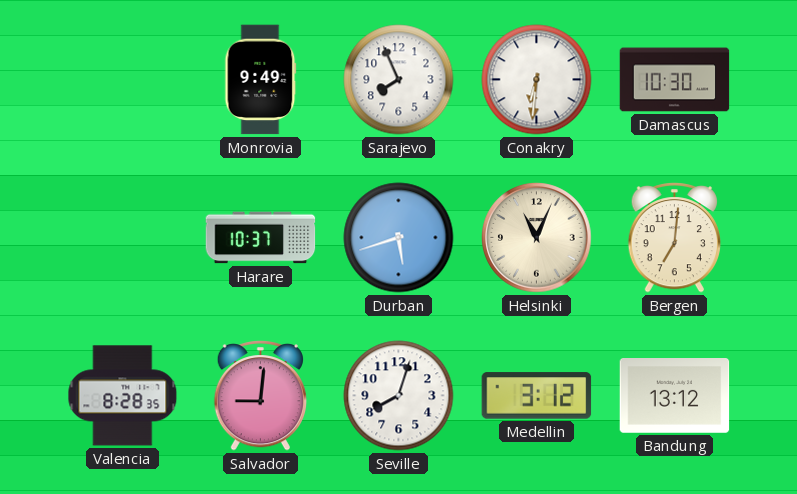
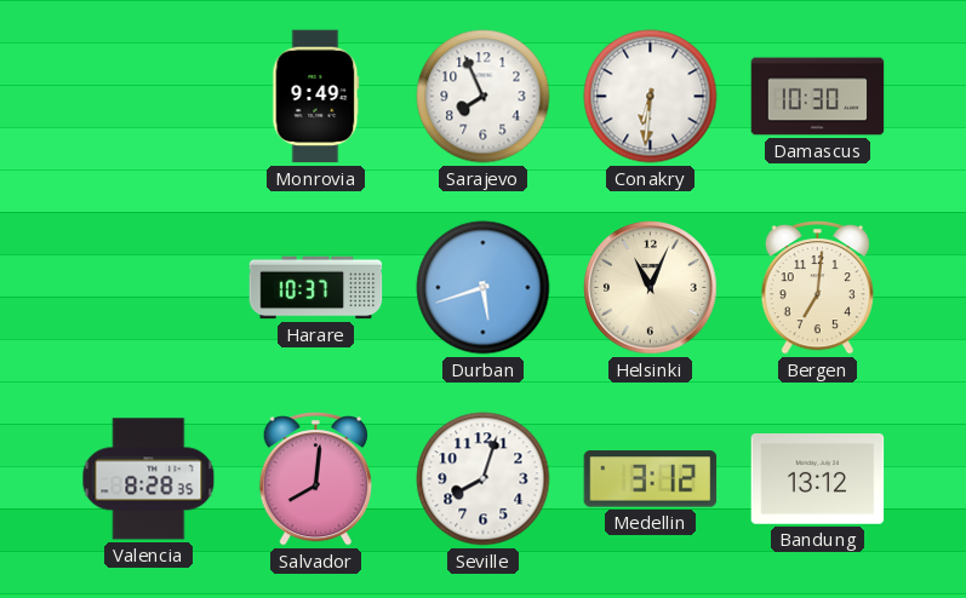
Salvador: 9:01 -> 8:01 (315, 479)
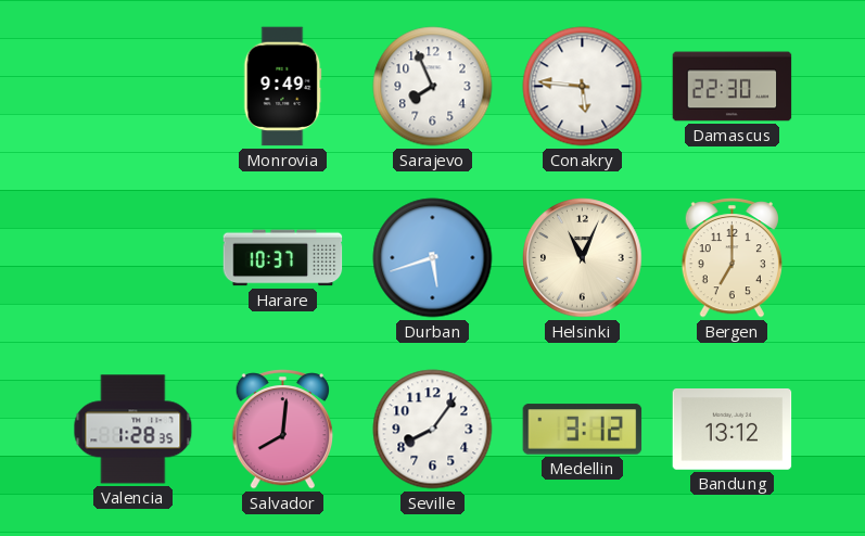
Conakry: 6:31 -> 5:46 (583, 87)
Damascus: 10:30 -> 22:30 (733, 87)
Bergen: 7:01 -> 7:00 (732, 258)
Valencia: 8:28 -> 1:28 (133, 430)
Seville: 8:03 -> 8:06 (433, 430)
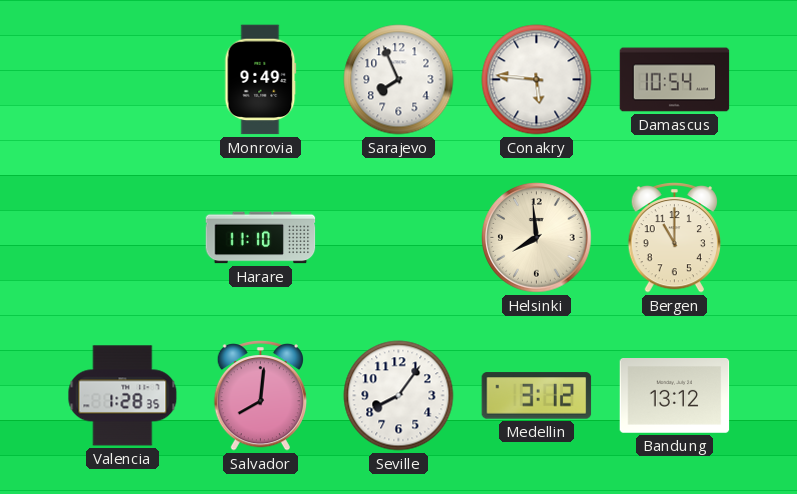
Damascus: 22:30 -> 10:54 (675, 80)
Harare: 10:37 -> 11:10 (261, 238)
Durban: 5:42 -> none (433, 258)
Helsinki: 11:04 -> 7:59 (537, 238)
Bergen: 7:00 -> 11:00 (674, 238)
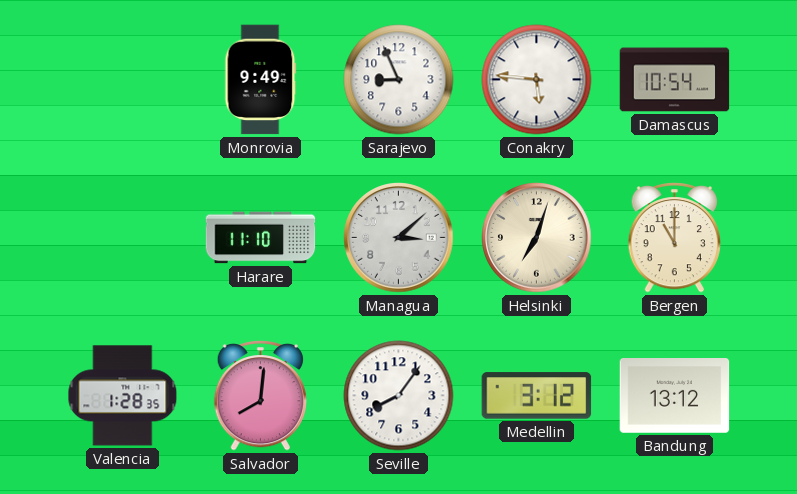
Sarajevo: 7:56 -> 8:56 (399, 80)
Managua: none -> 3:08 (399, 238)
Helsinki: 7:59 -> 7:03 (537, 238)
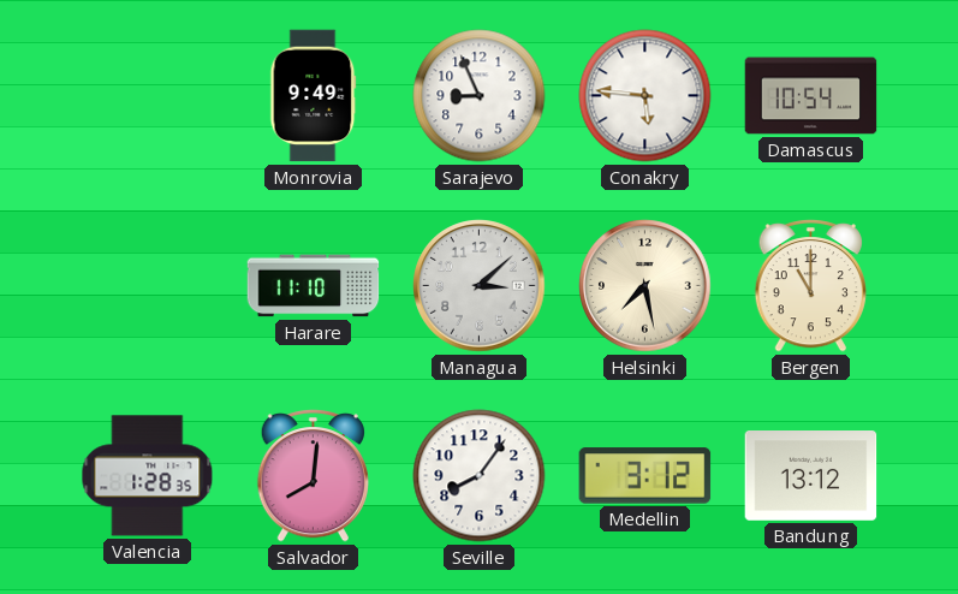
Helsinki: 7:03 -> 7:28 (645, 286)
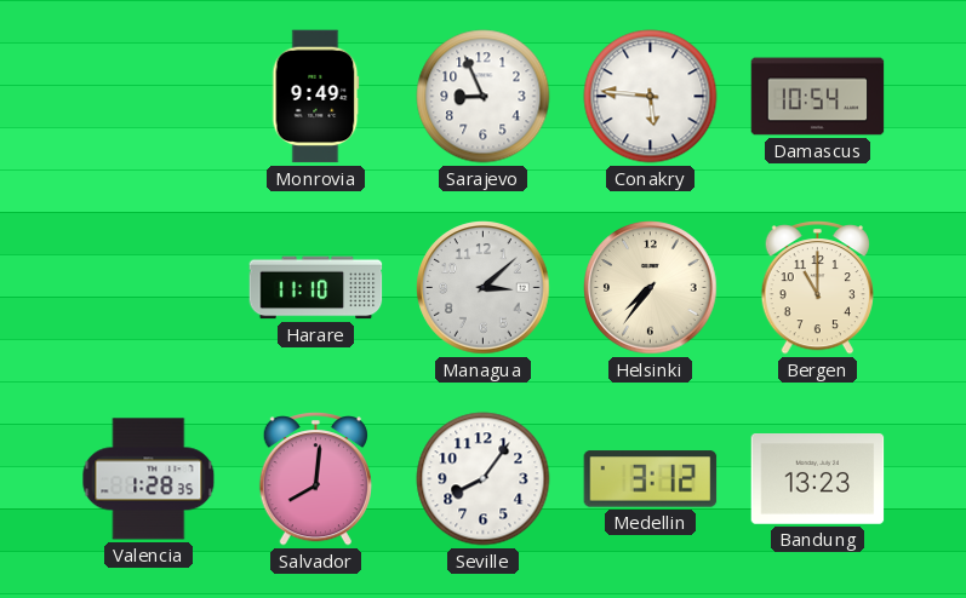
Helsinki: 7:28 -> 7:36 (651, 288)
Bandung: 13:12 -> 13:23 (818, 479)
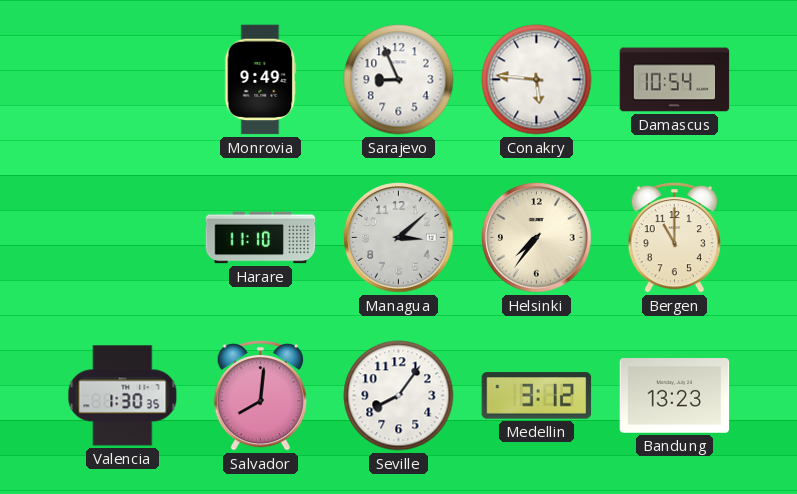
Valencia: 1:28 -> 1:30 (123, 396)
